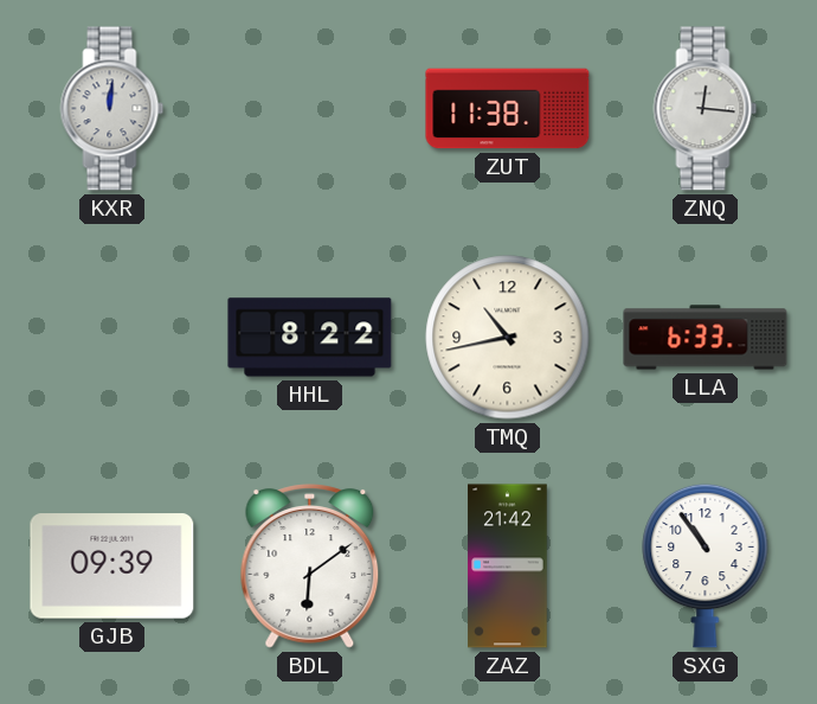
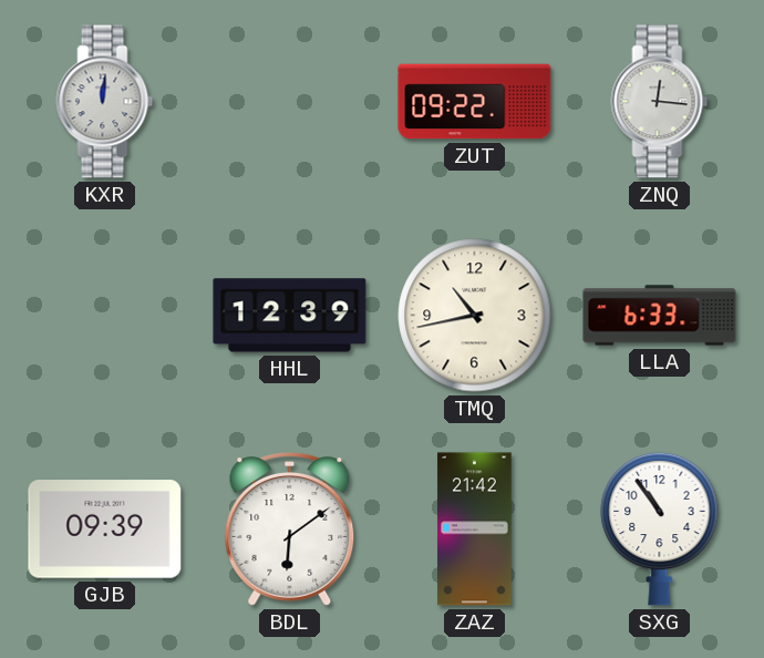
ZUT: 11:38 -> 09:22 (475, 102)
HHL: 8:22 -> 12:39 (290, 316)
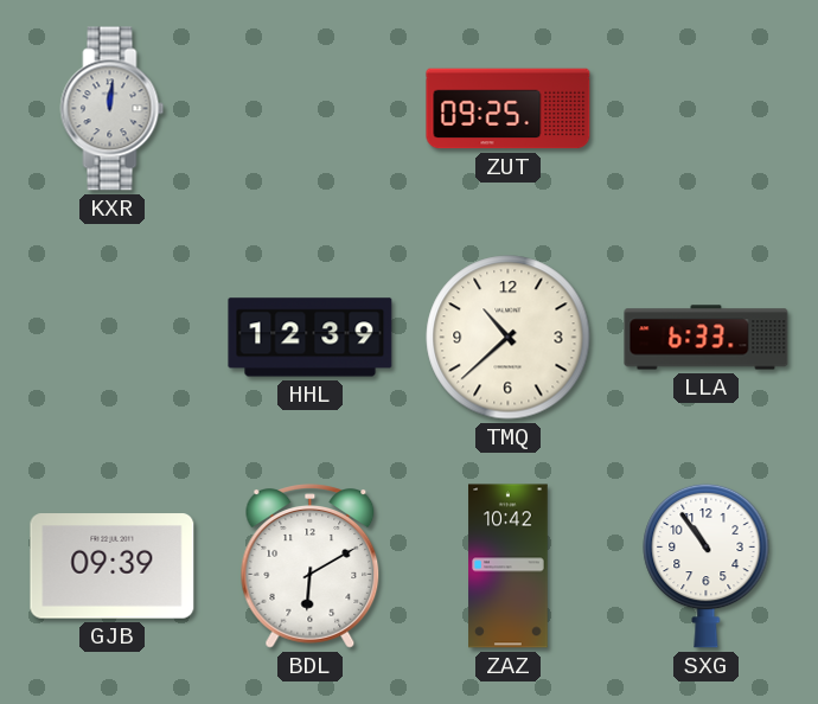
ZUT: 09:22 -> 09:25 (509, 109)
ZNQ: 12:16 -> none (660, 102)
TMQ: 10:43 -> 10:38 (509, 338)
BDL: 6:09 -> 6:10 (311, 567)
ZAZ: 21:42 -> 10:42 (509, 567)
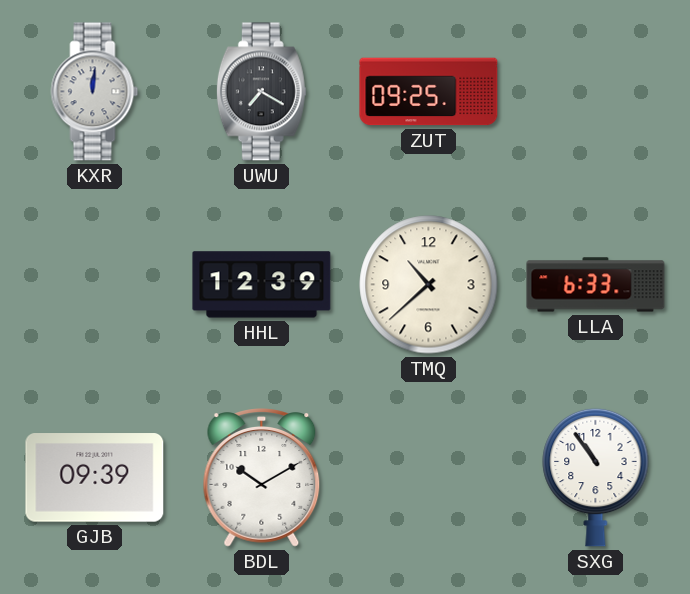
UWU: none -> 7:20 (261, 92)
BDL: 6:10 -> 10:10 (262, 478)
ZAZ: 10:42 -> none (509, 567)
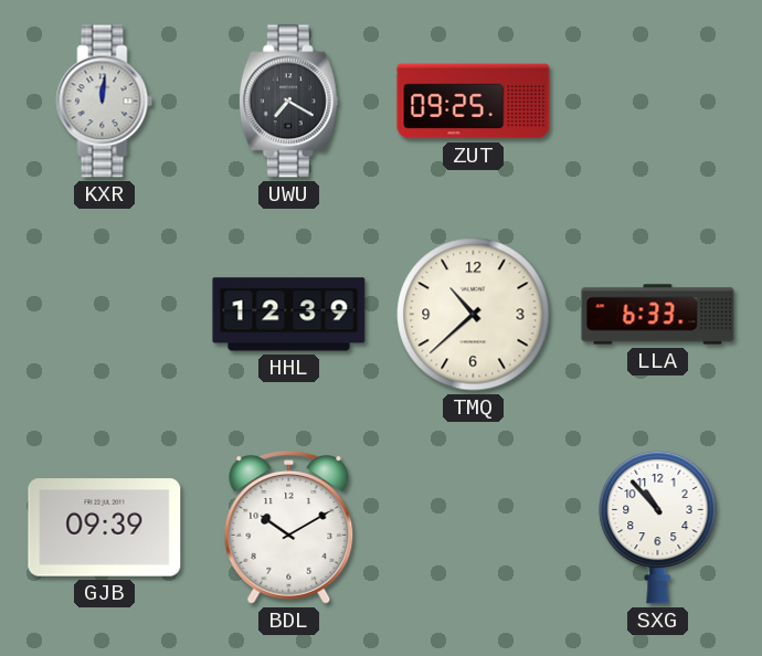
SXG: 10:54 -> 10:53 (658, 527)
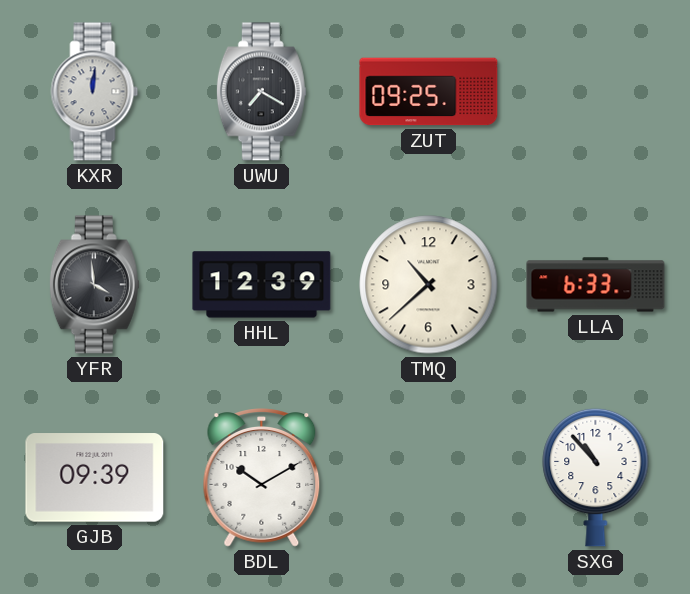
YFR: none -> 3:59 (94, 285)
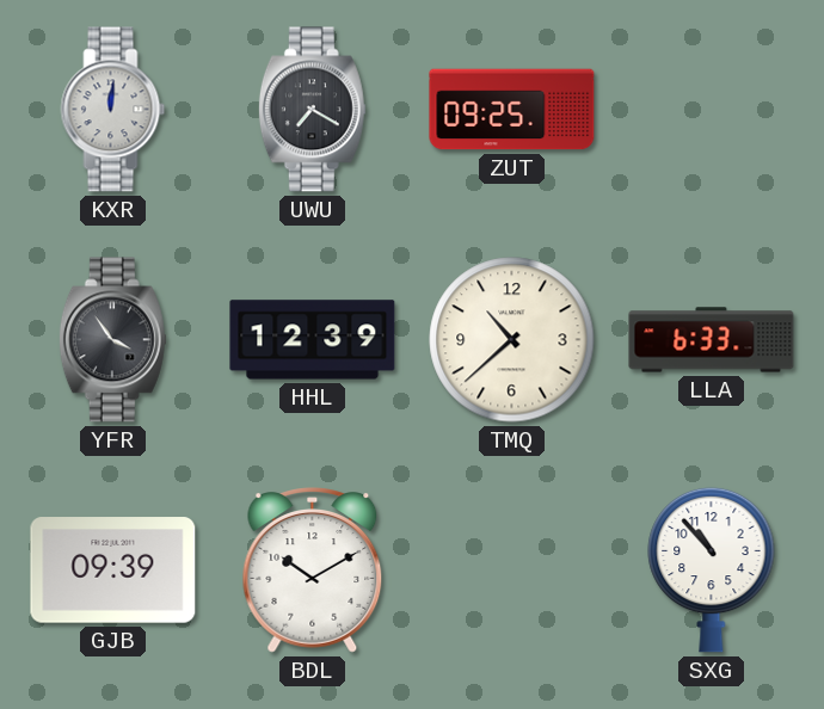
YFR: 3:59 -> 3:54 (112, 340)
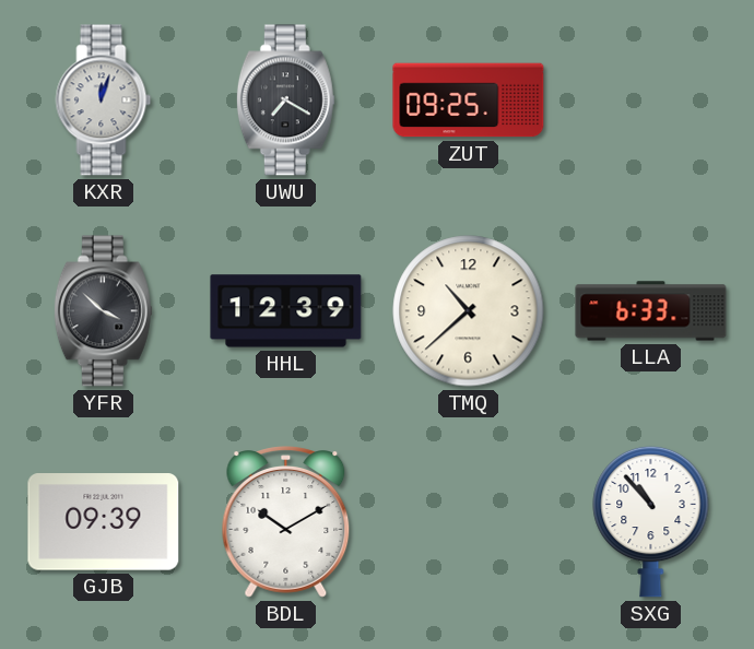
KXR: 12:01 -> 12:03 (104, 101)
YFR: 3:54 -> 3:52 (103, 311)
